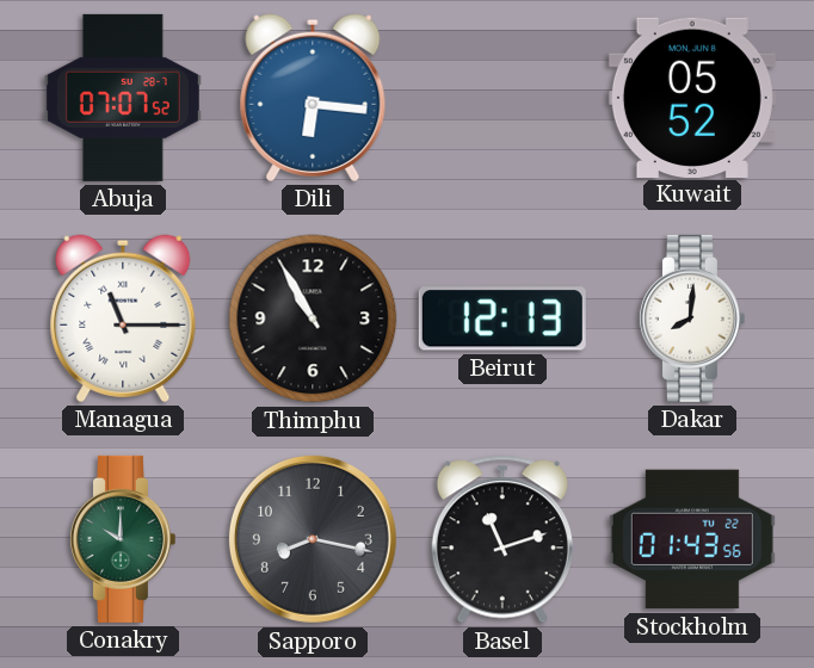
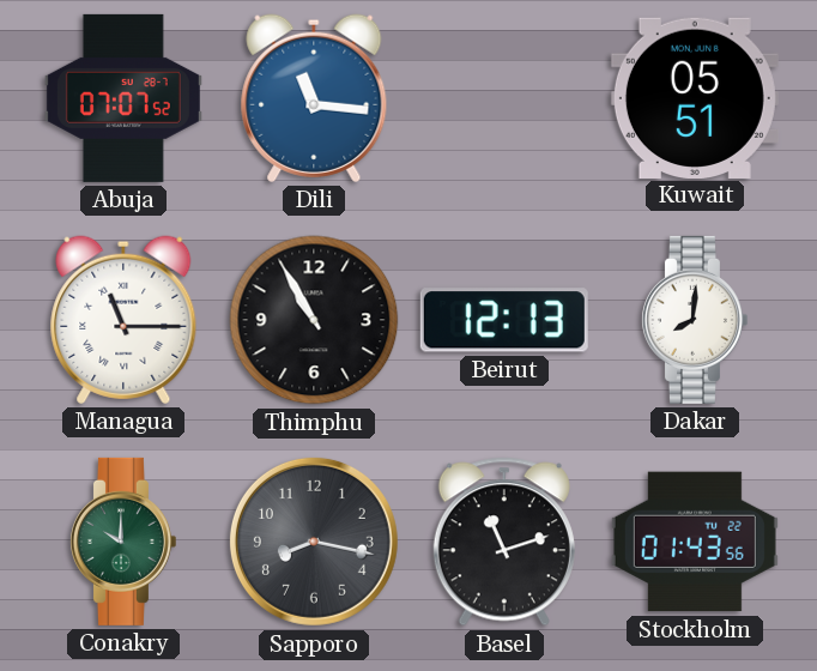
Dili: 6:16 -> 11:16 (314, 98)
Kuwait: 05:52 -> 05:51 (695, 97)
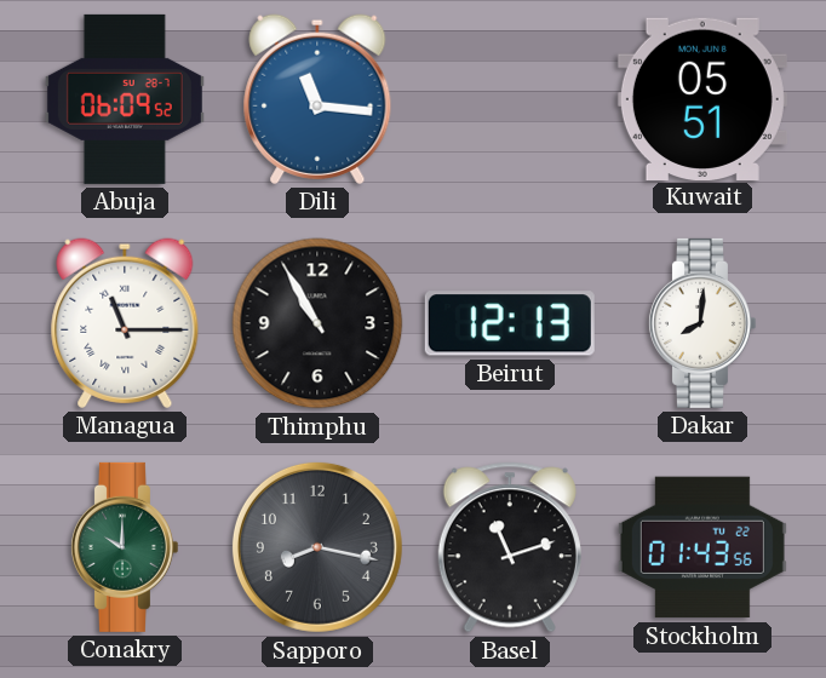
Abuja: 07:07 -> 06:09 (125, 99)
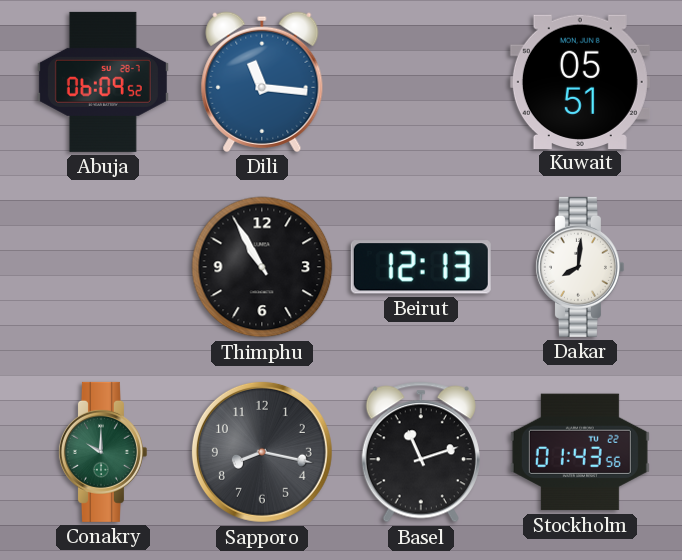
Managua: 11:15 -> none (125, 323)
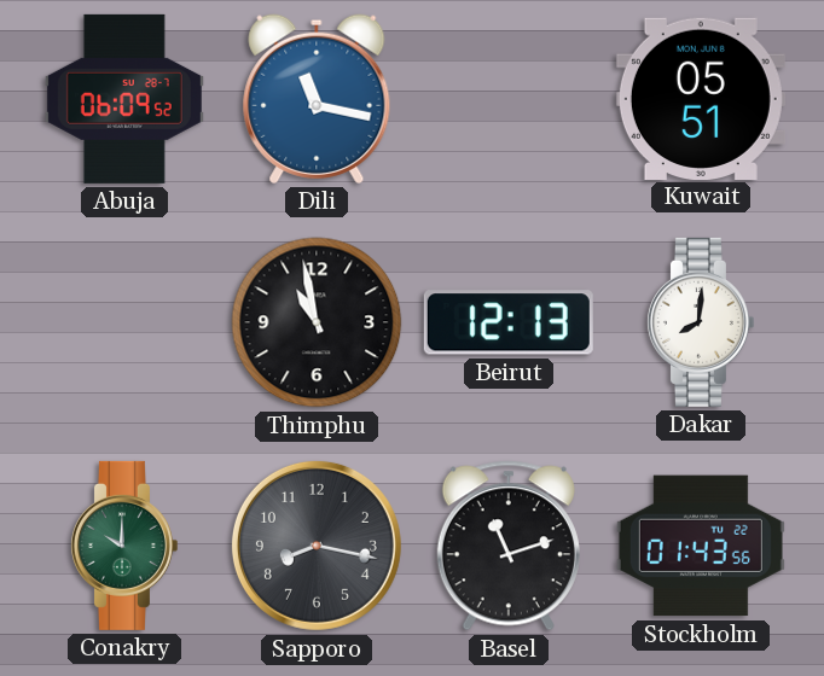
Dili: 11:16 -> 11:17 (317, 99)
Thimphu: 10:55 -> 10:58 (317, 322)
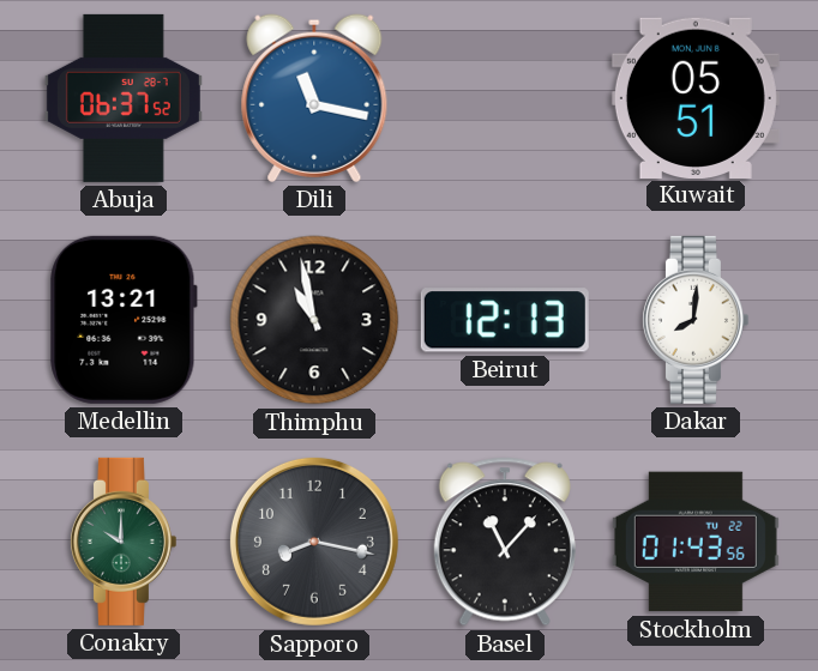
Abuja: 06:09 -> 06:37 (124, 98)
Medellin: none -> 13:21 (124, 320)
Basel: 11:12 -> 11:07 (505, 542)
